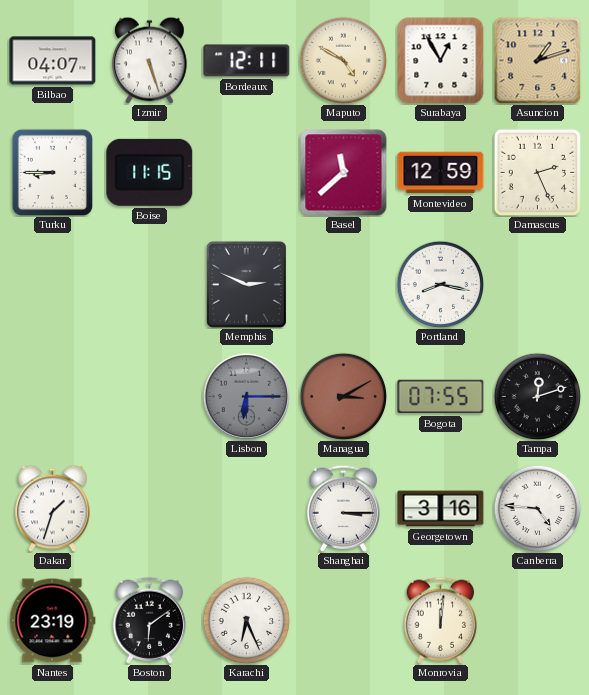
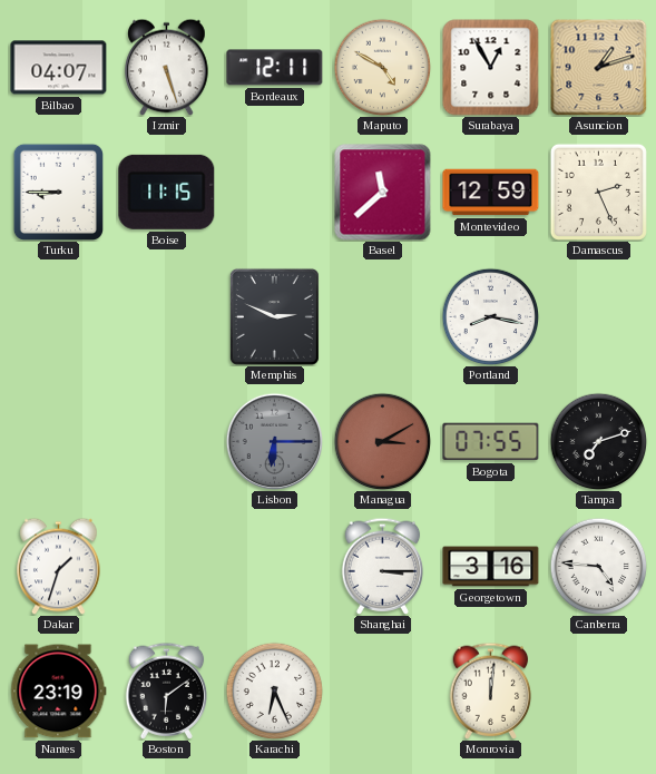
Tampa: 12:12 -> 7:12 (598, 441)
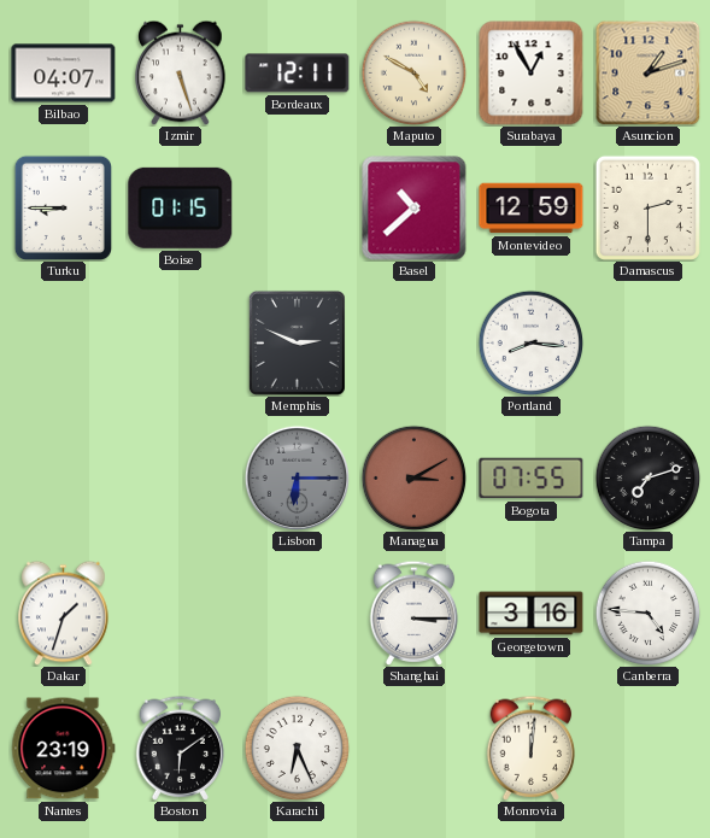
Boise: 11:15 -> 01:15 (181, 207)
Basel: 11:38 -> 10:38 (415, 209)
Damascus: 2:26 -> 2:30 (647, 207)
Portland: 8:17 -> 8:16 (530, 342)
